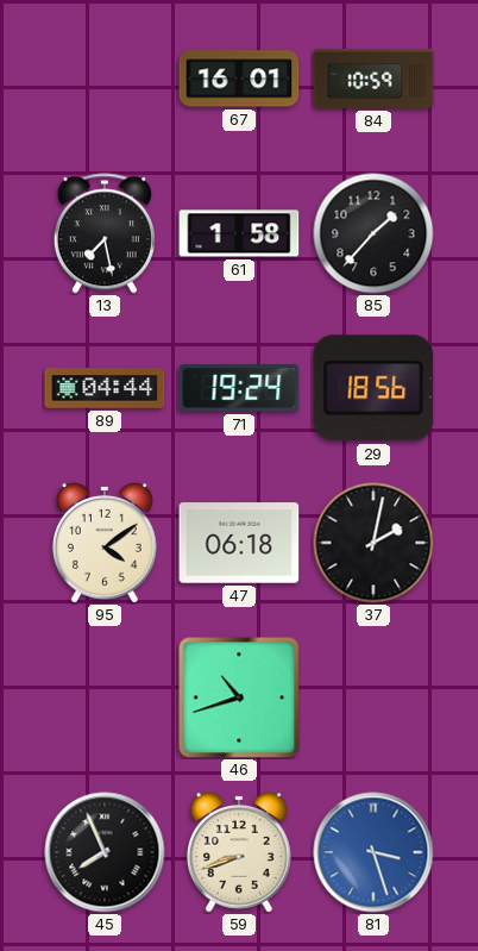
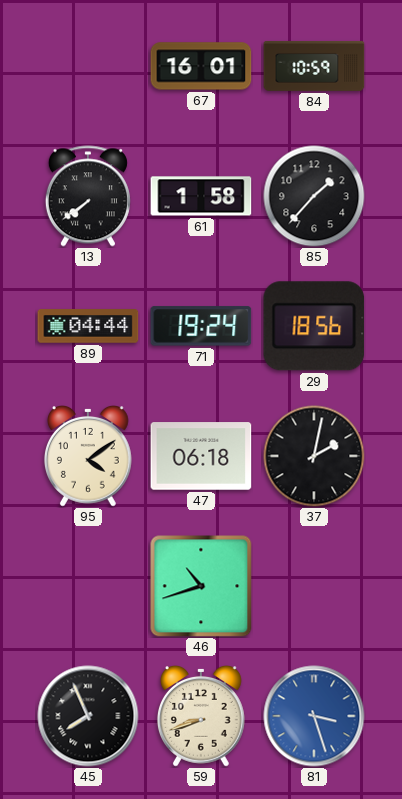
13: 7:28 -> 7:39 (88, 196)
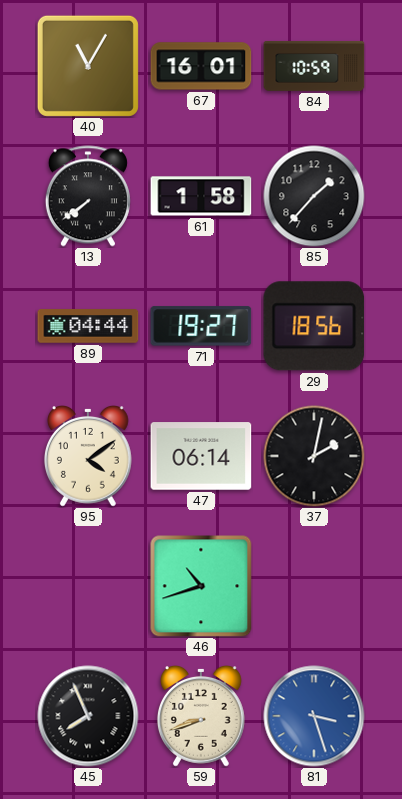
40: none -> 11:05 (88, 66)
71: 19:24 -> 19:27 (201, 326)
47: 06:18 -> 06:14 (201, 456)
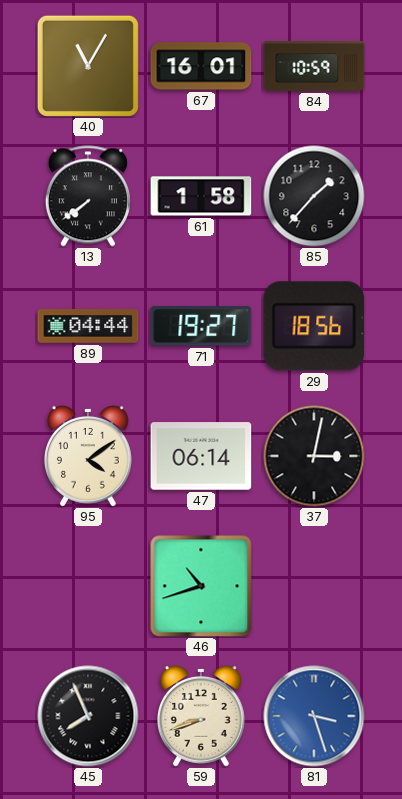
37: 2:02 -> 3:02 (314, 456)
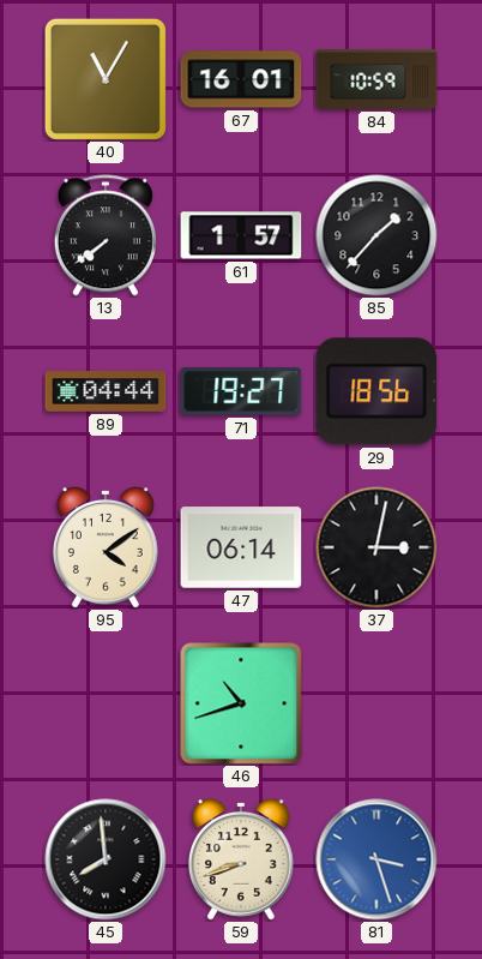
61: 1:58 -> 1:57 (241, 235)
45: 7:56 -> 7:59 (106, 859)
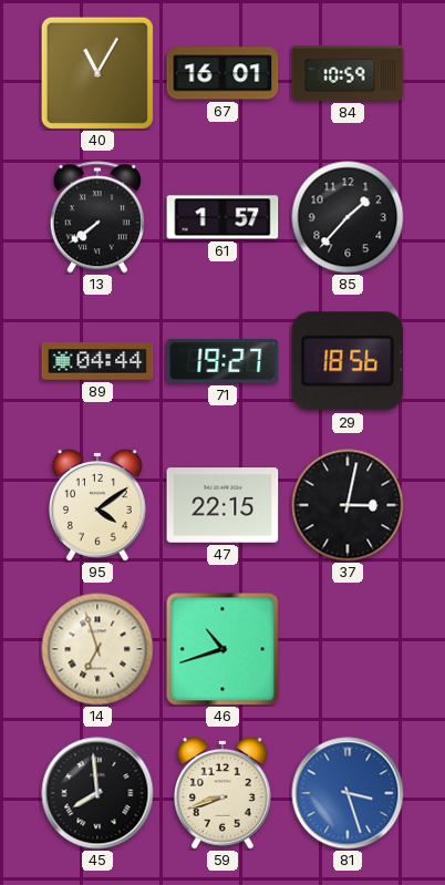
47: 06:14 -> 22:15 (222, 505)
14: none -> 6:57 (97, 649)
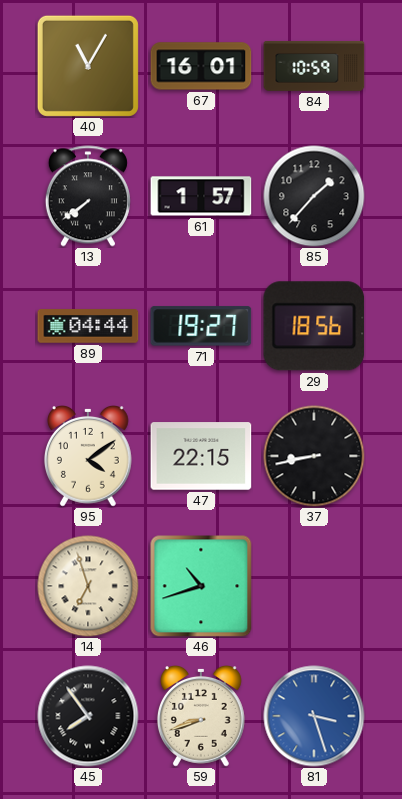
37: 3:02 -> 8:43 (314, 456)
45: 7:59 -> 7:54 (88, 716)
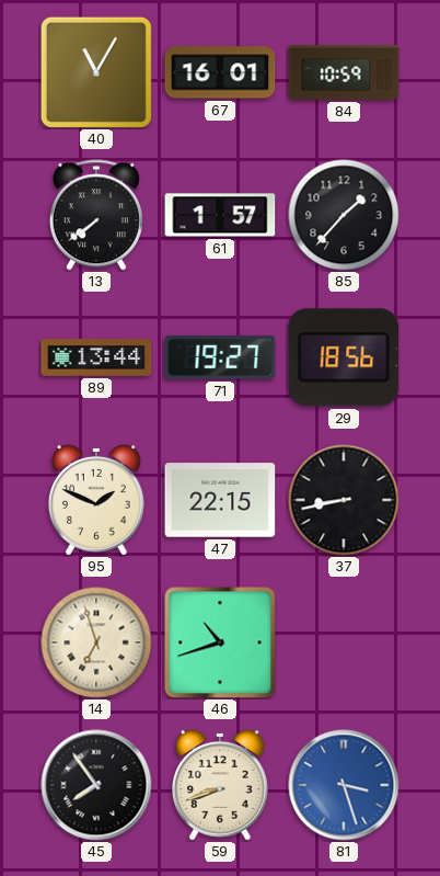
89: 04:44 -> 13:44 (96, 357)
95: 4:09 -> 1:49 (96, 501)
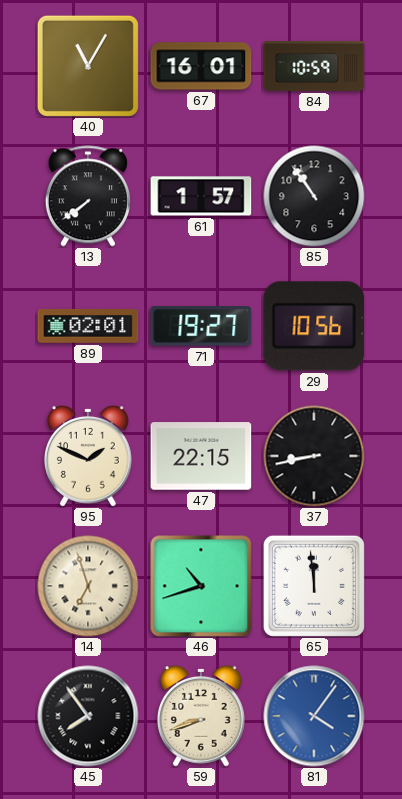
85: 1:37 -> 10:54 (314, 196)
89: 13:44 -> 02:01 (88, 326)
29: 18:56 -> 10:56 (314, 326)
65: none -> 11:59 (314, 586)
81: 3:27 -> 4:06 (314, 716)
